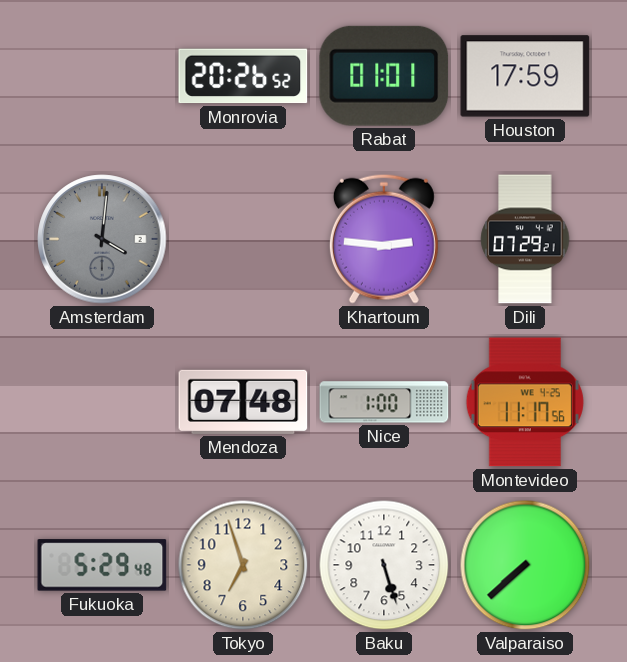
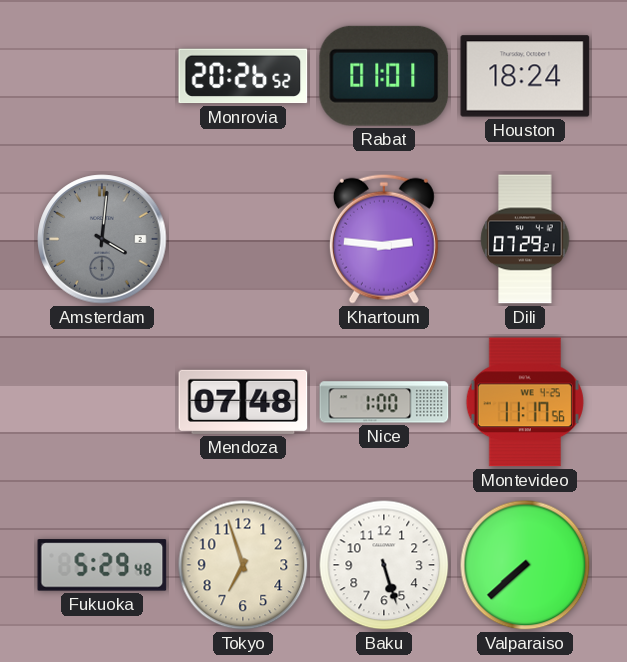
Houston: 17:59 -> 18:24 (525, 76)
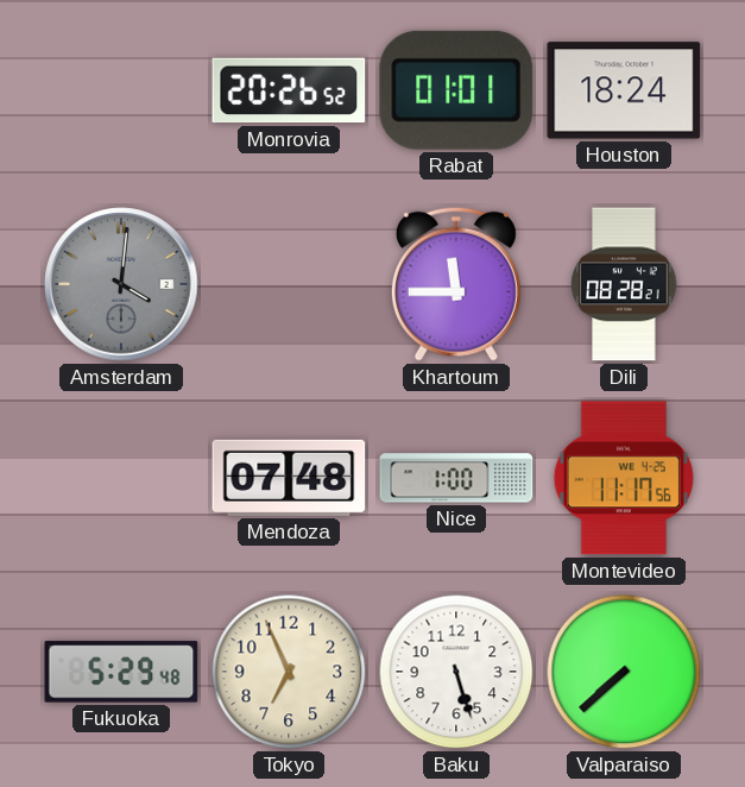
Khartoum: 2:46 -> 11:45 (456, 284)
Dili: 07:29 -> 08:28 (624, 284)
Tokyo: 6:57 -> 6:56 (289, 672)
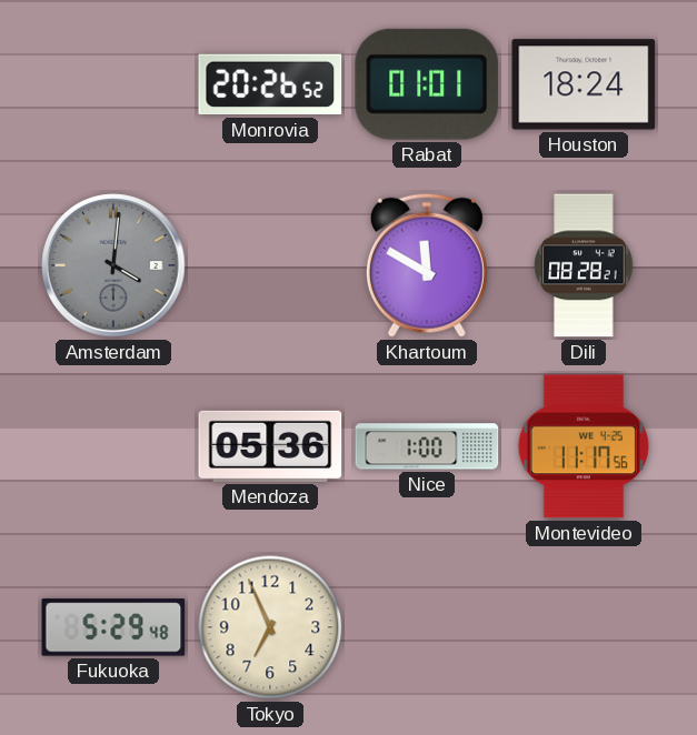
Khartoum: 11:45 -> 11:50 (427, 265)
Mendoza: 07:48 -> 05:36 (270, 446)
Baku: 5:27 -> none (456, 672)
Valparaiso: 7:38 -> none (624, 672)
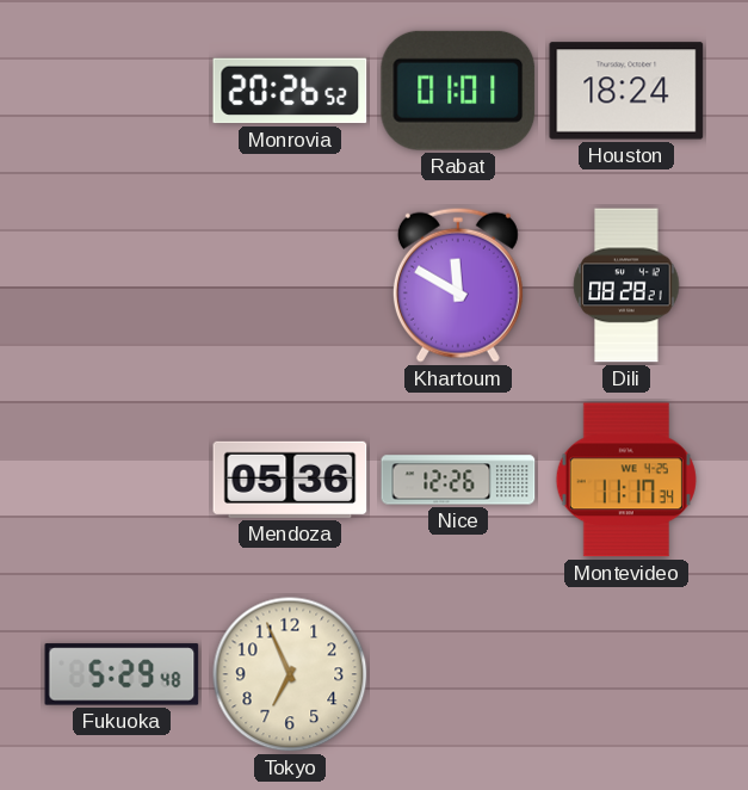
Amsterdam: 4:01 -> none (113, 265)
Nice: 1:00 -> 12:26 (458, 480)
Montevideo: 11:17:56 -> 11:17:34 (626, 480)
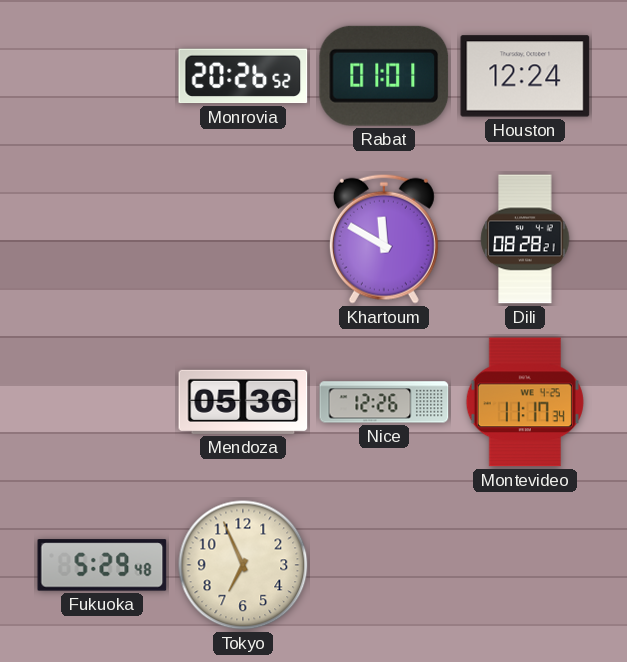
Houston: 18:24 -> 12:24 (525, 76)
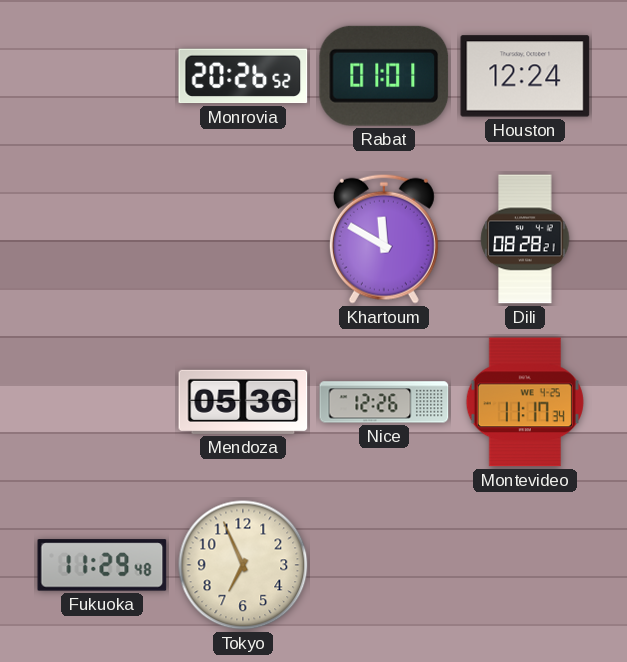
Fukuoka: 5:29 -> 11:29 (102, 565)
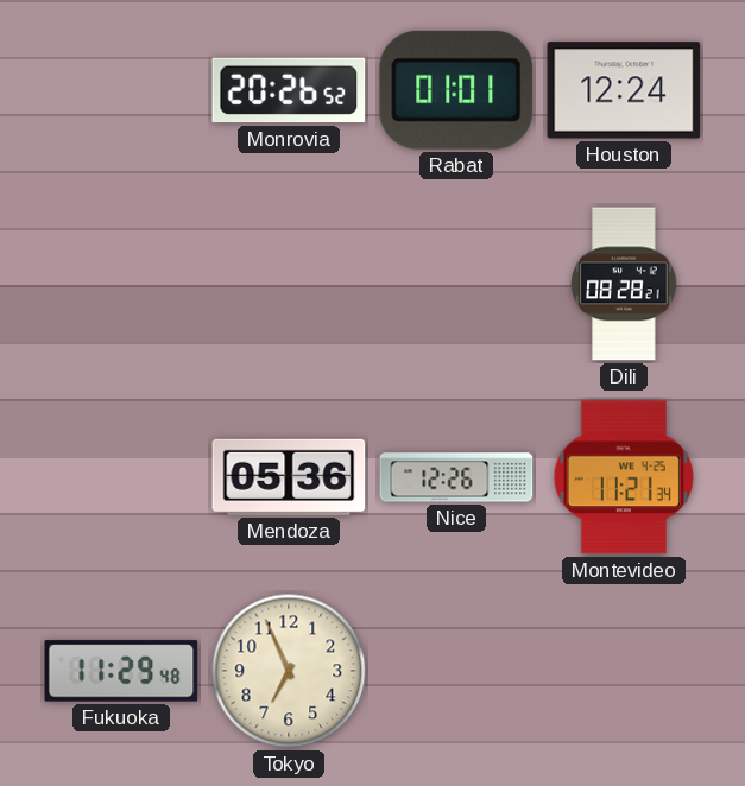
Khartoum: 11:50 -> none (384, 239)
Montevideo: 11:17 -> 11:21 (624, 477)
